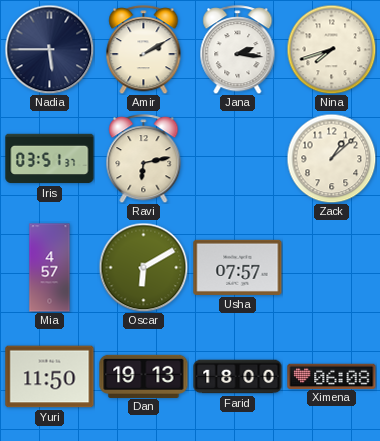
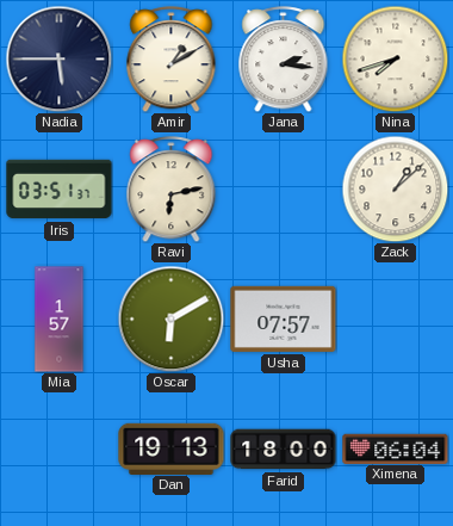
Amir: 2:10 -> 1:10 (172, 60)
Mia: 4:57 -> 1:57 (60, 320)
Yuri: 11:50 -> none (50, 377)
Ximena: 06:08 -> 06:04 (396, 448)
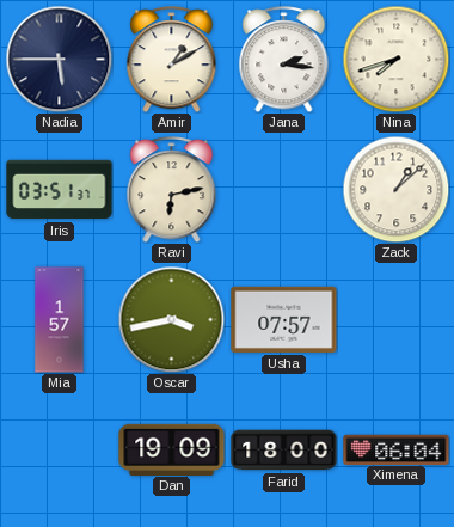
Oscar: 6:10 -> 3:43 (171, 319)
Dan: 19:13 -> 19:09 (172, 449)
